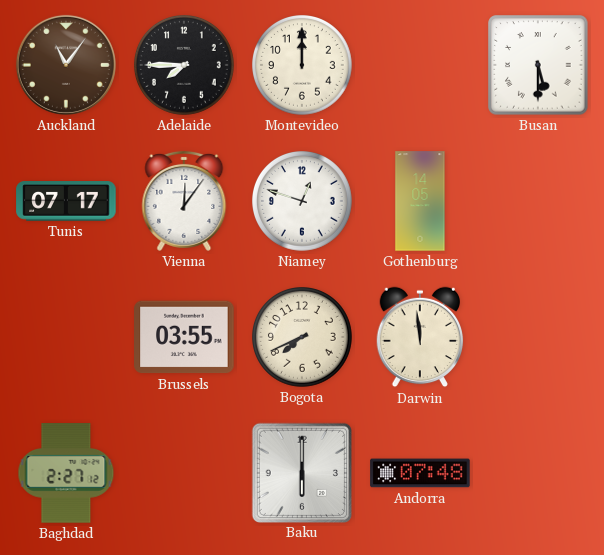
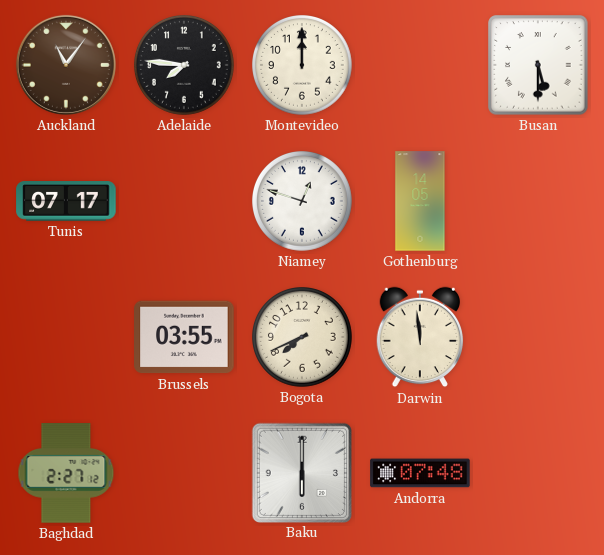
Adelaide: 7:45 -> 7:46 (185, 66)
Vienna: 12:06 -> none (184, 201)
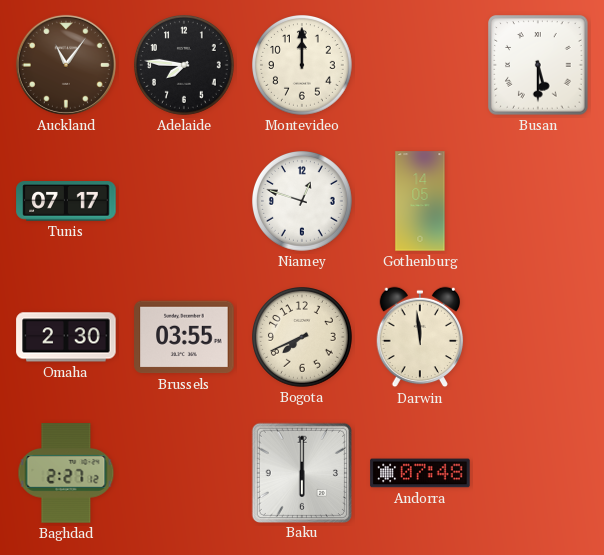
Omaha: none -> 2:30 (66, 337)
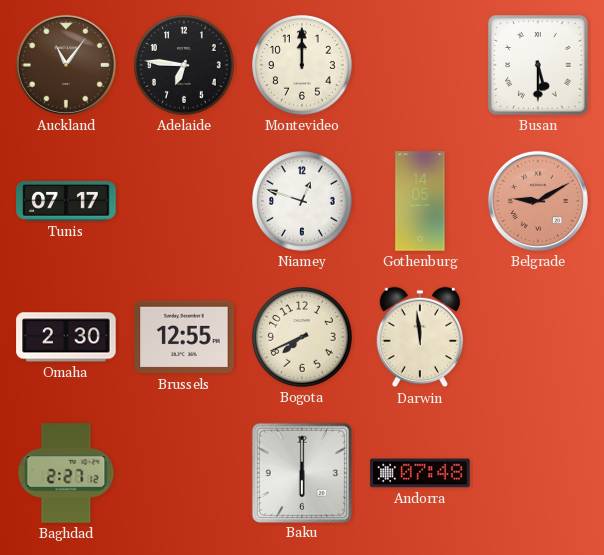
Adelaide: 7:46 -> 6:46 (185, 66)
Belgrade: none -> 9:10 (538, 201)
Brussels: 03:55 -> 12:55 (184, 337)
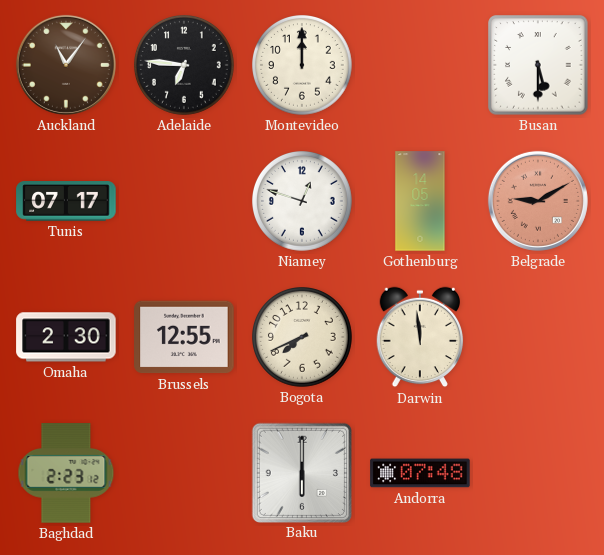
Baghdad: 2:27 -> 2:23 (66, 473)
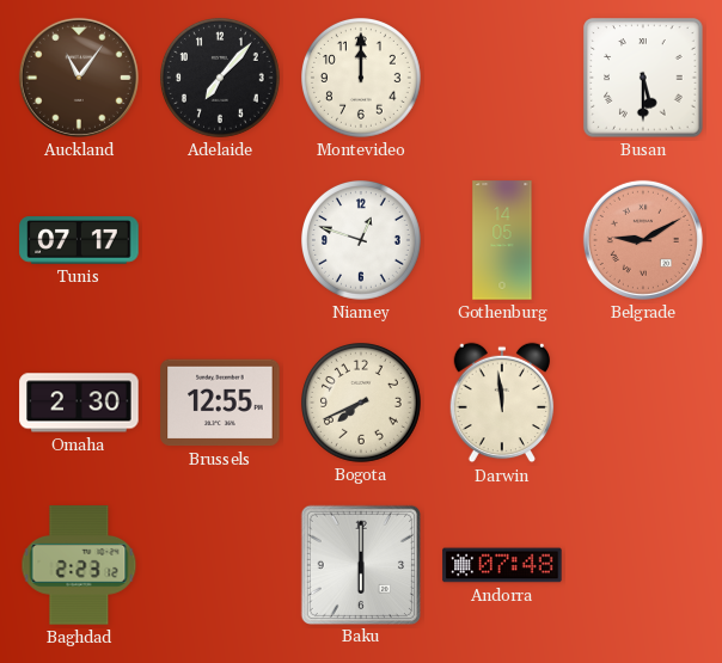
Adelaide: 6:46 -> 7:07 (221, 79)
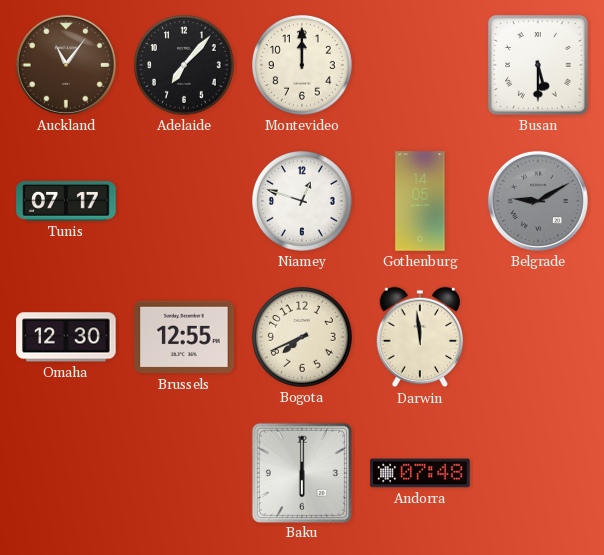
Belgrade dial: salmon -> grey (538, 201)
Omaha: 2:30 -> 12:30 (66, 337)
Baghdad: 2:23 -> none (79, 565)
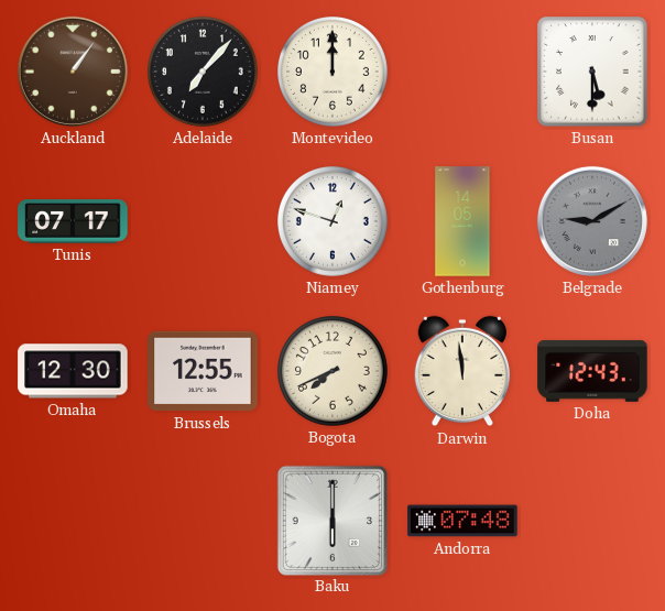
Auckland: 11:06 -> 1:06 (73, 72)
Doha: none -> 12:43 (592, 371)
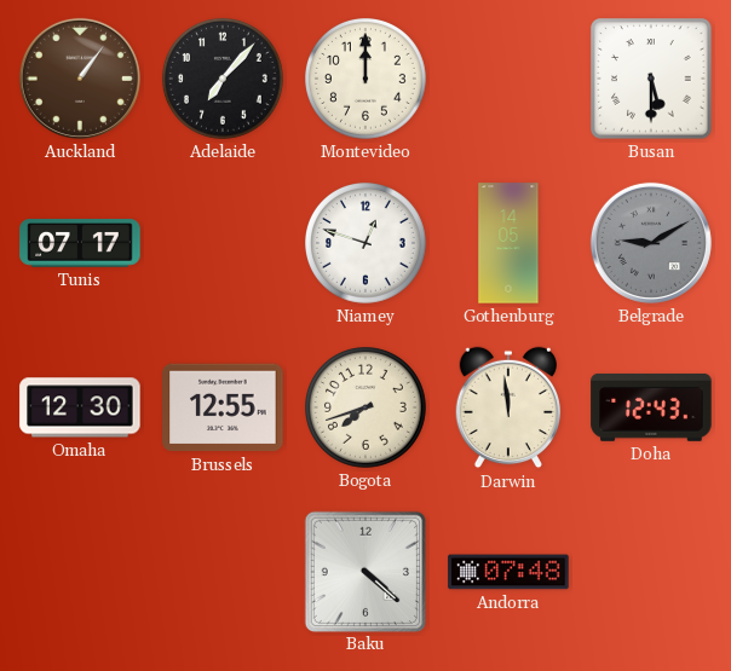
Bogota: 7:41 -> 7:42 (367, 409)
Baku: 6:00 -> 4:22 (364, 571)
